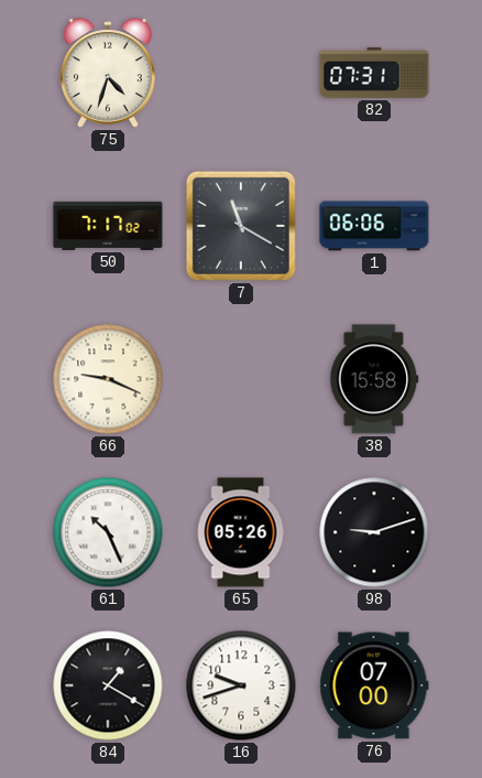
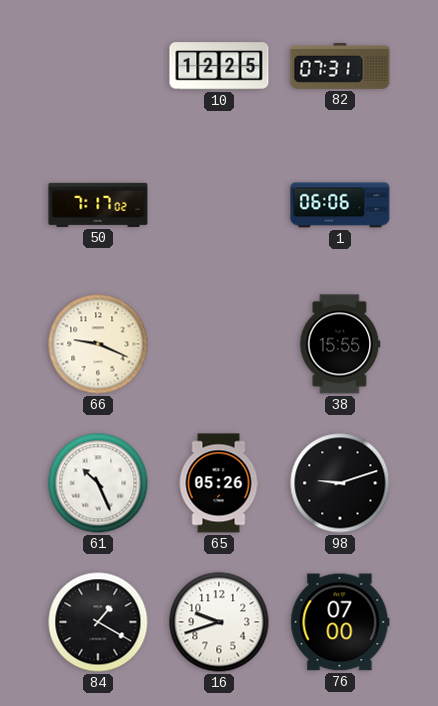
75: 4:33 -> none (109, 73)
10: none -> 12:25 (219, 66)
7: 11:20 -> none (241, 226)
38: 15:58 -> 15:55 (340, 344)
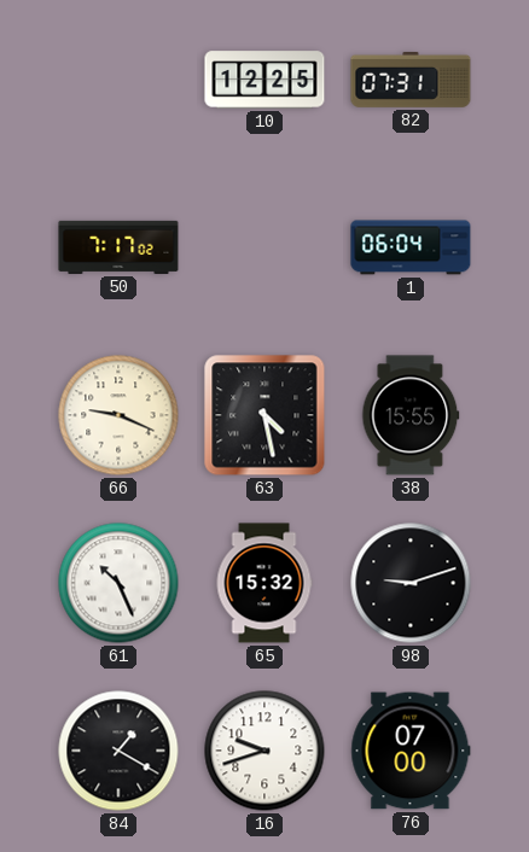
1: 06:06 -> 06:04 (411, 247)
63: none -> 4:28 (264, 415)
65: 05:26 -> 15:32 (264, 583)
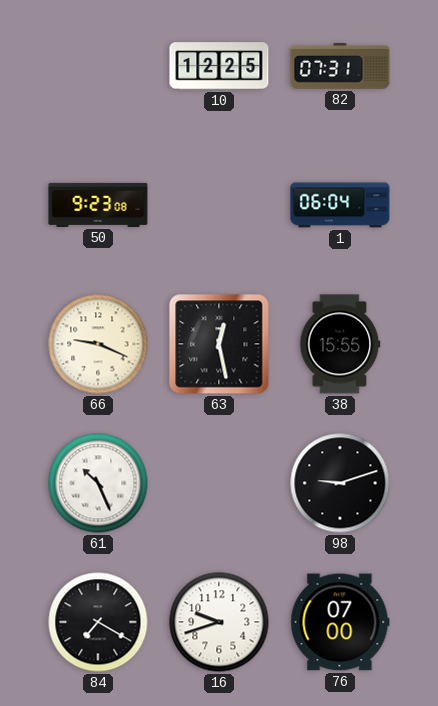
50: 7:17 -> 9:23 (98, 205)
63: 4:28 -> 12:28 (219, 344)
65: 15:32 -> none (264, 583)
84: 1:20 -> 7:20 (98, 622)
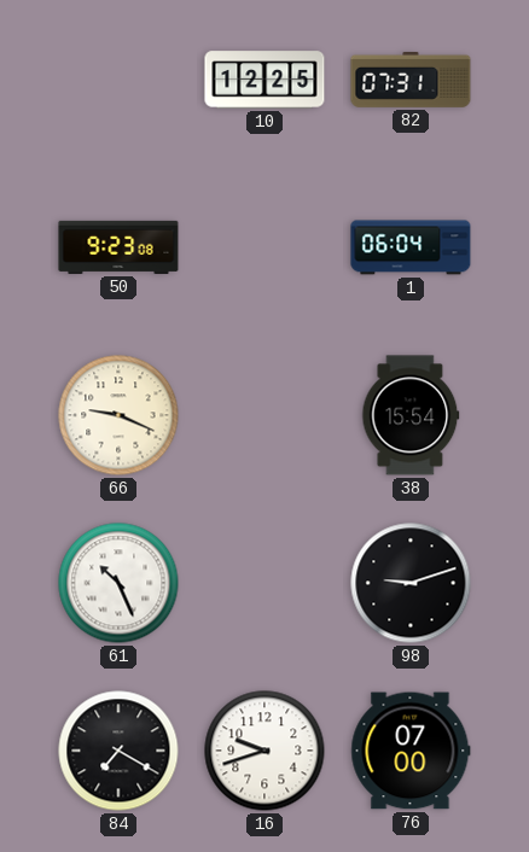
63: 12:28 -> none (219, 344)
38: 15:55 -> 15:54 (411, 415)
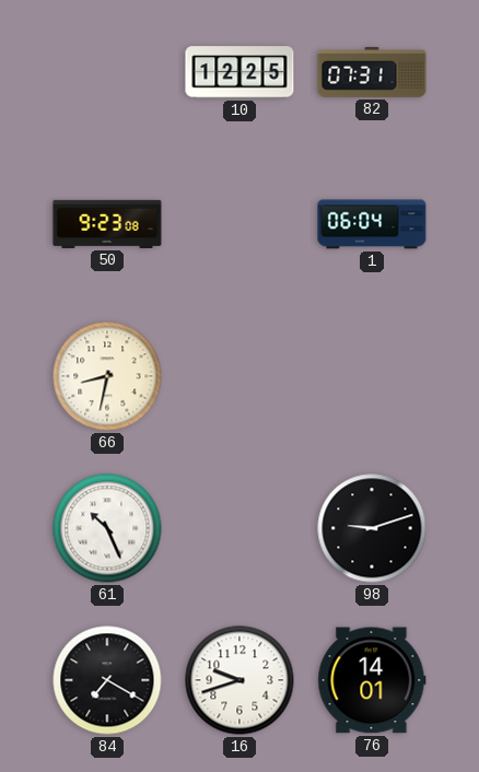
66: 9:19 -> 8:32 (107, 376)
38: 15:54 -> none (411, 415)
76: 07:00 -> 14:01 (372, 680)
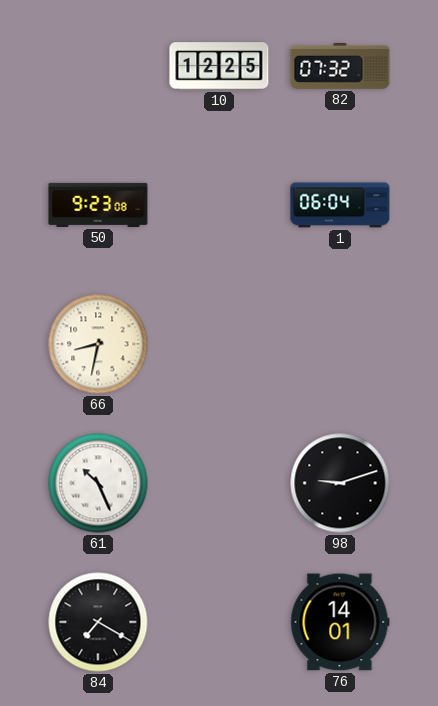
82: 07:31 -> 07:32 (340, 66)
16: 9:42 -> none (240, 680)
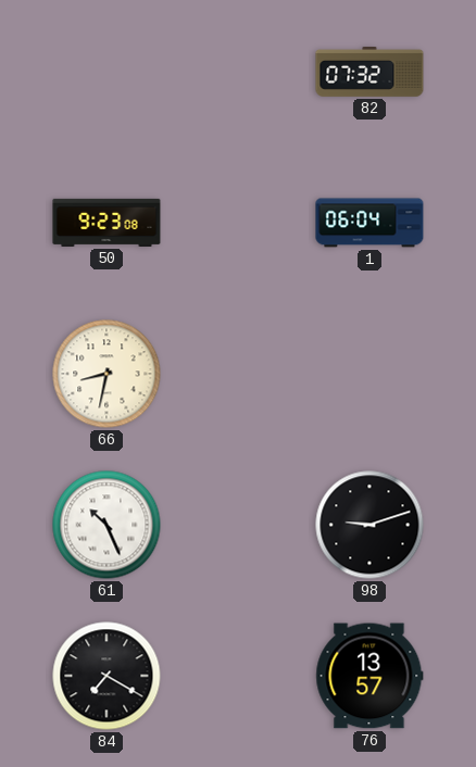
10: 12:25 -> none (219, 66)
76: 14:01 -> 13:57 (369, 676)
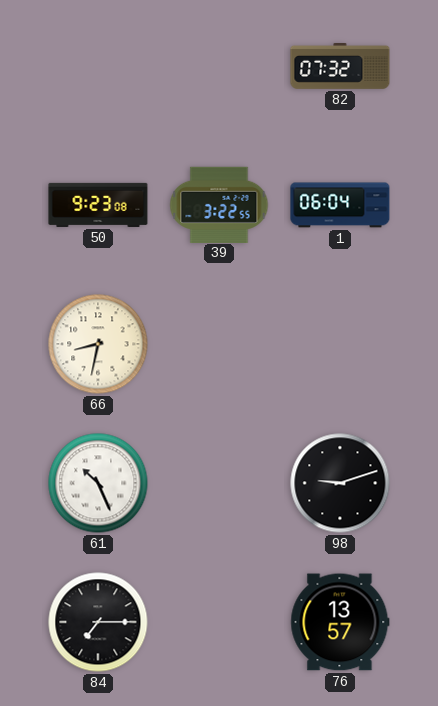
39: none -> 3:22 (219, 204)
84: 7:20 -> 7:15 (98, 622)
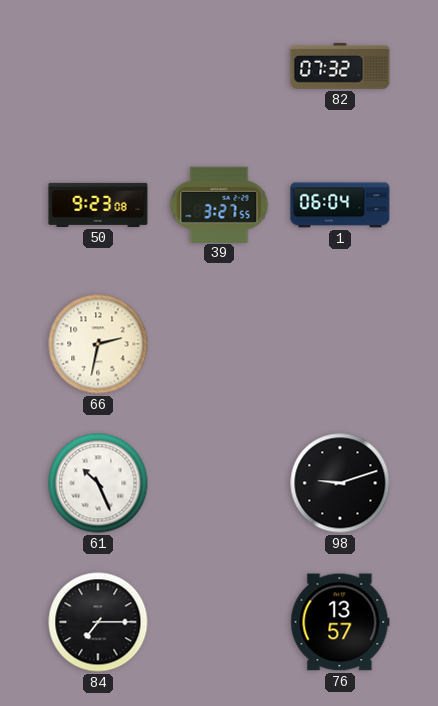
39: 3:22 -> 3:27 (219, 204)
66: 8:32 -> 2:32 (98, 344)
